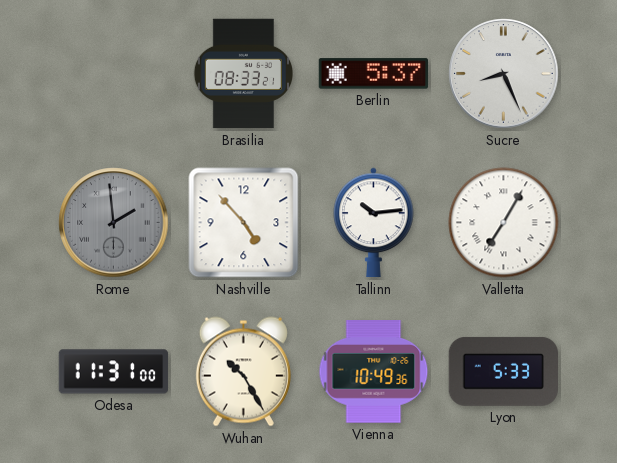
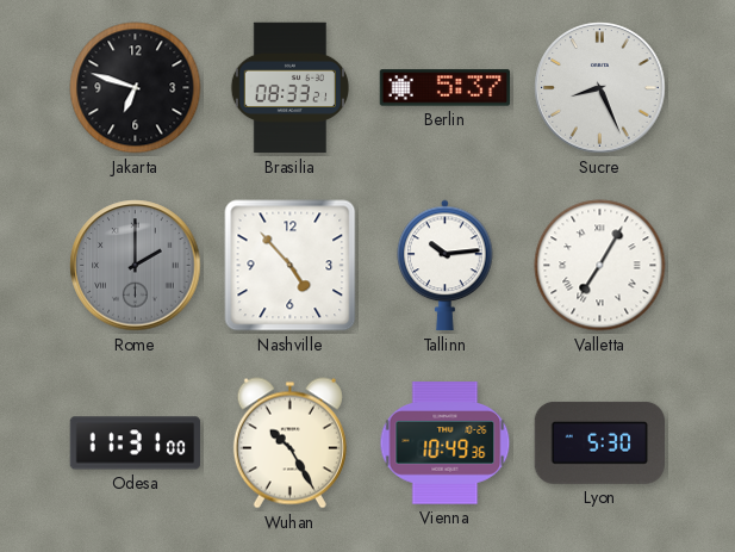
Jakarta: none -> 6:48 (136, 88)
Rome: 1:59 -> 2:00 (136, 266)
Lyon: 5:33 -> 5:30 (599, 442)
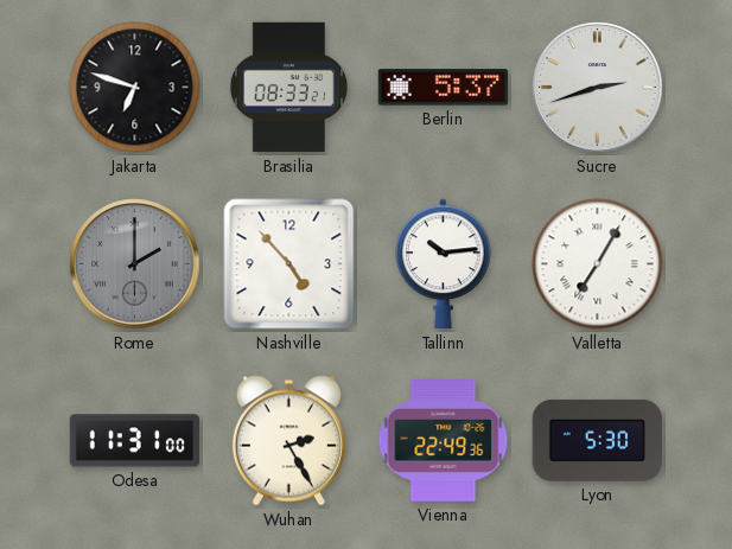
Sucre: 8:26 -> 2:42 (598, 88)
Wuhan: 10:25 -> 2:25 (288, 441)
Vienna: 10:49 -> 22:49 (444, 441)
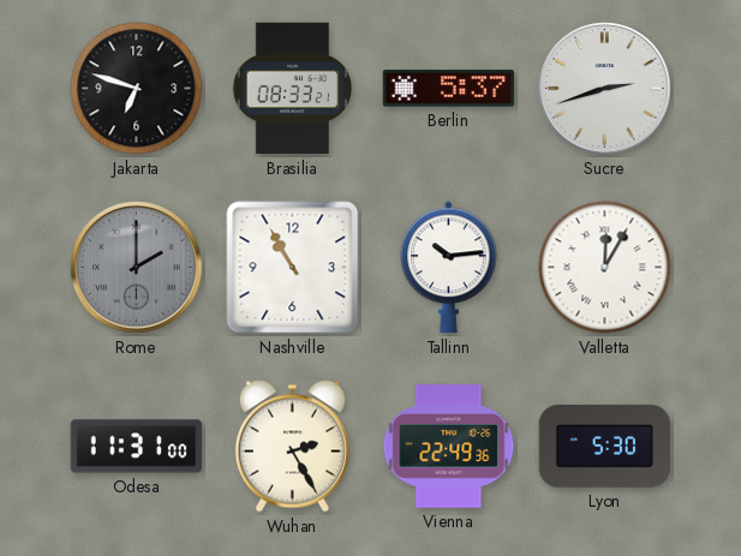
Nashville: 4:53 -> 10:55 (293, 268)
Valletta: 7:05 -> 12:05 (605, 268)
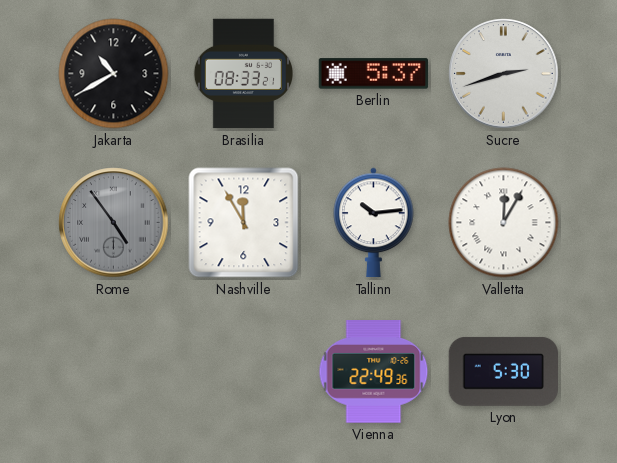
Jakarta: 6:48 -> 10:40 (114, 74)
Rome: 2:00 -> 4:54 (114, 223)
Nashville: 10:55 -> 11:55 (244, 223)
Odesa: 11:31 -> none (137, 447)
Wuhan: 2:25 -> none (292, 447)
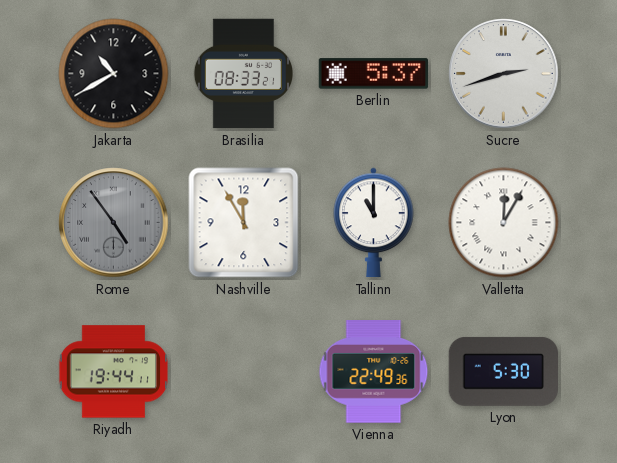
Tallinn: 10:14 -> 11:00 (374, 223)
Riyadh: none -> 19:44 (114, 372)
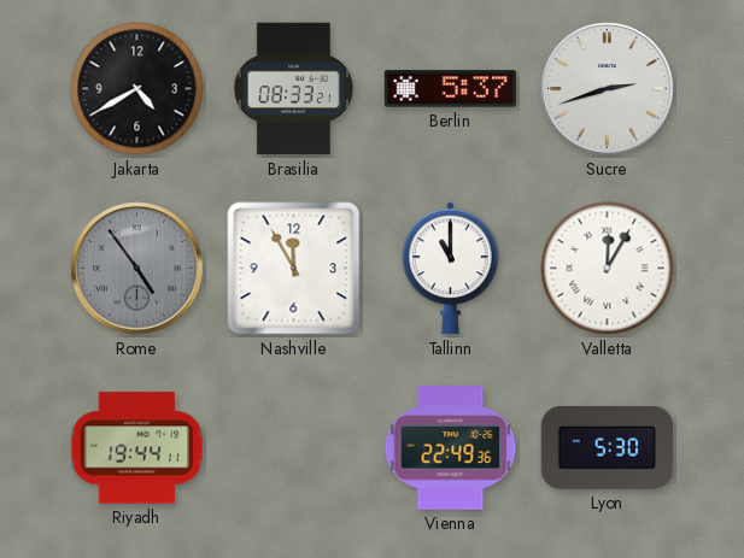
Jakarta: 10:40 -> 4:40 (137, 89)
